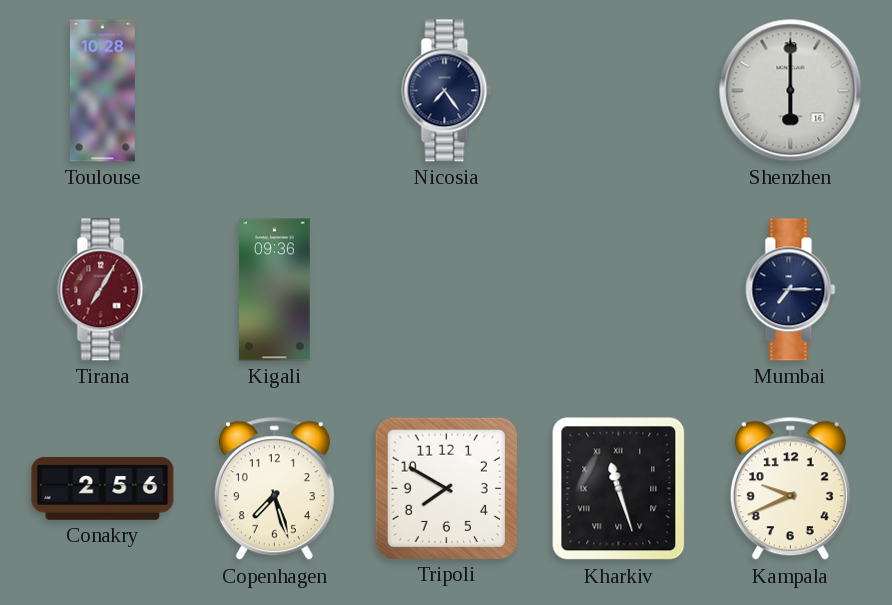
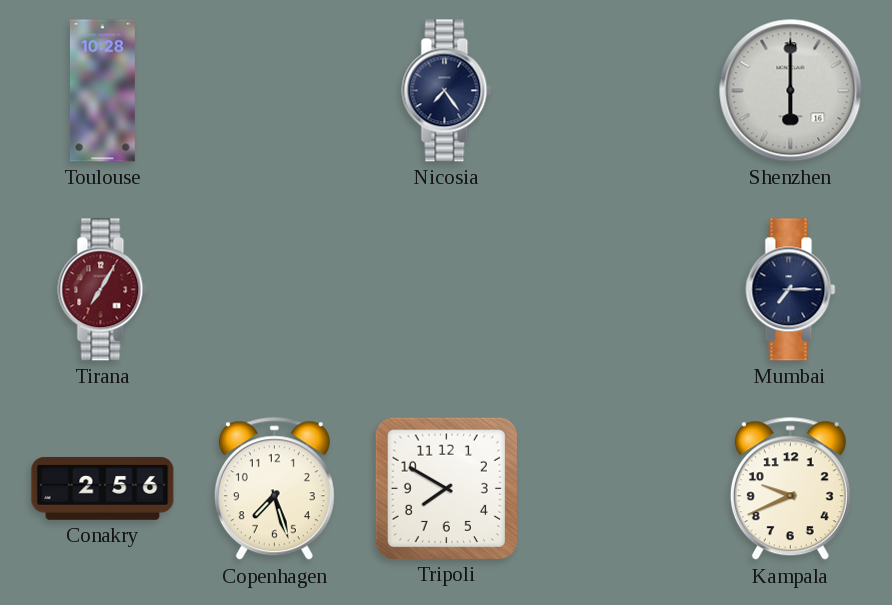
Kigali: 09:36 -> none (275, 290)
Kharkiv: 11:27 -> none (619, 489)
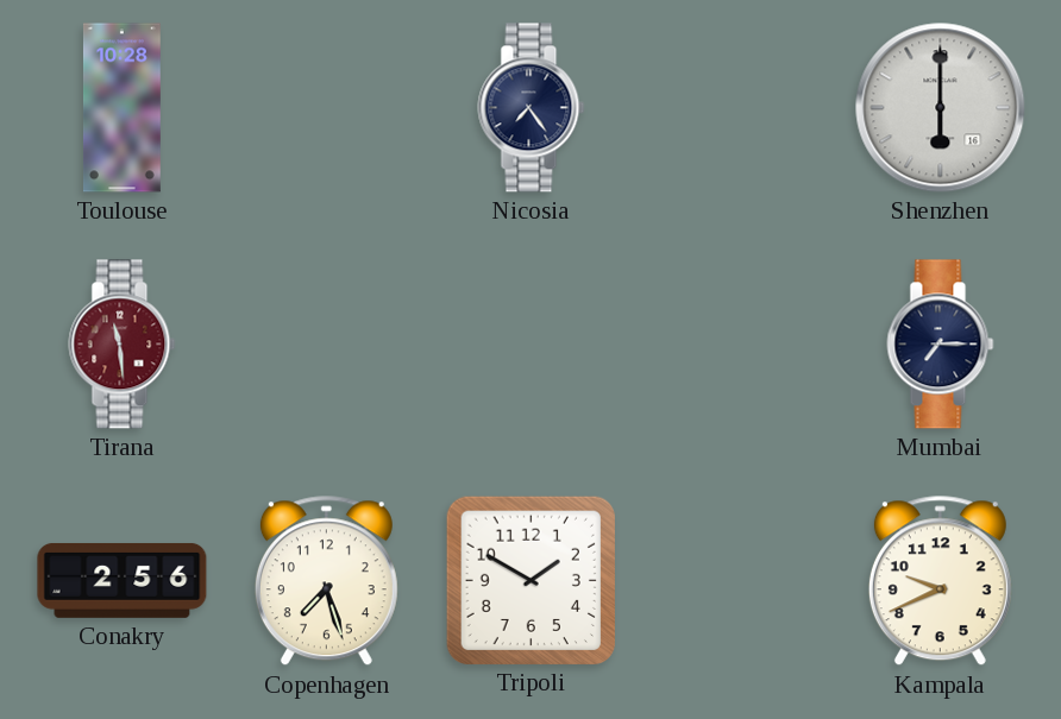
Tirana: 7:05 -> 11:29 (123, 345)
Tripoli: 7:50 -> 1:50 (530, 580)
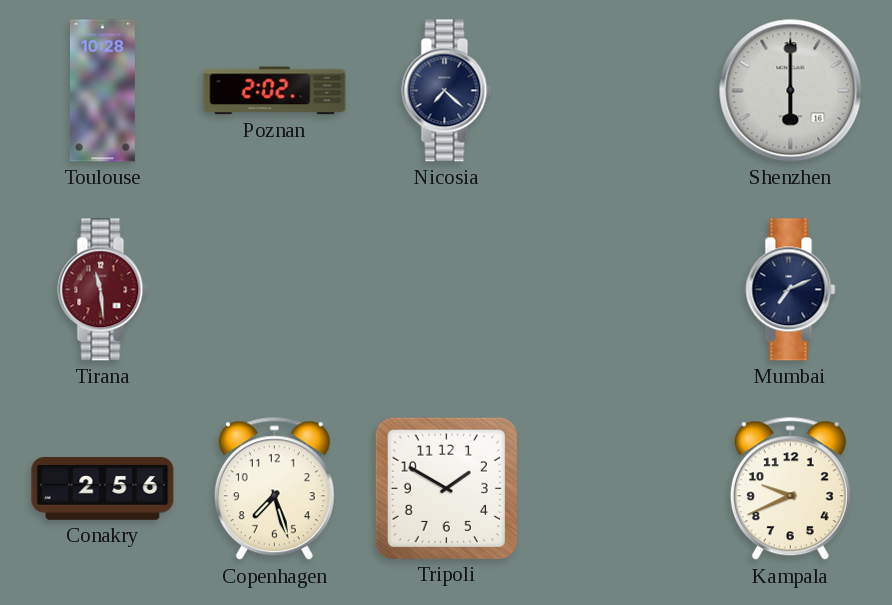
Poznan: none -> 2:02 (275, 91)
Nicosia: 7:24 -> 7:22 (447, 91)
Mumbai: 7:15 -> 7:11 (791, 290)
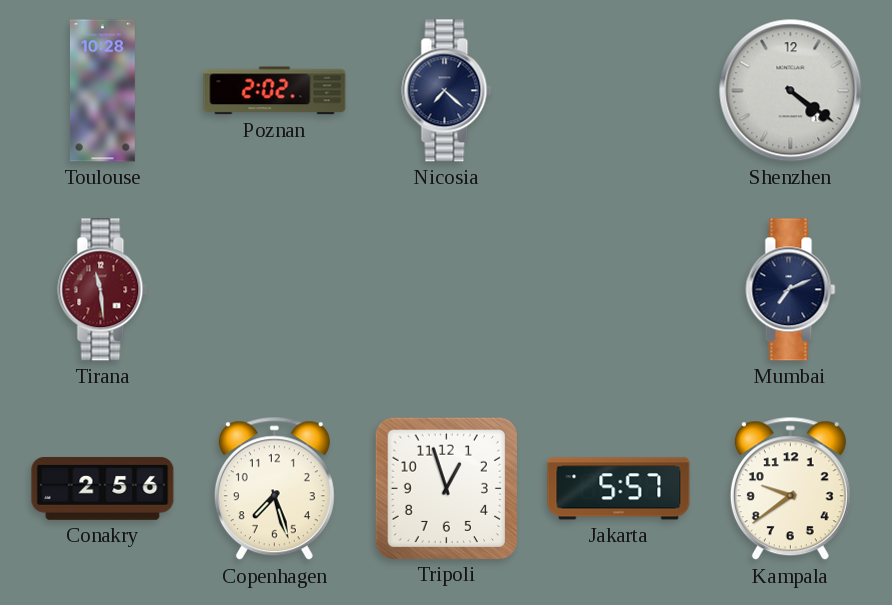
Shenzhen: 6:00 -> 4:21 (791, 91)
Tripoli: 1:50 -> 12:57 (446, 488)
Jakarta: none -> 5:57 (619, 489)
Kampala: 9:41 -> 9:39 (790, 489)
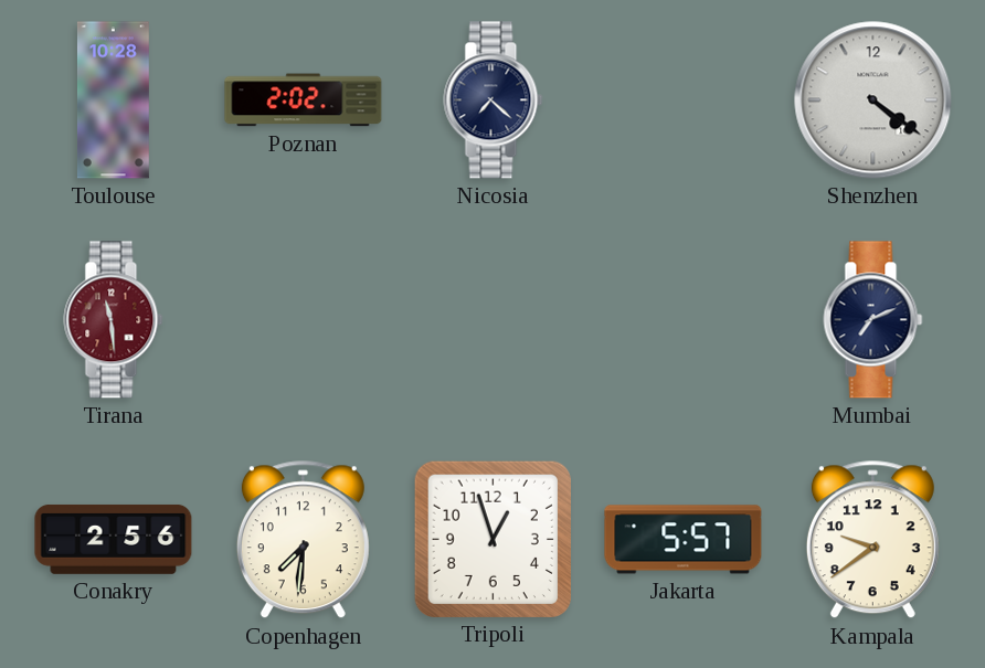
Copenhagen: 7:27 -> 7:31 (303, 540)
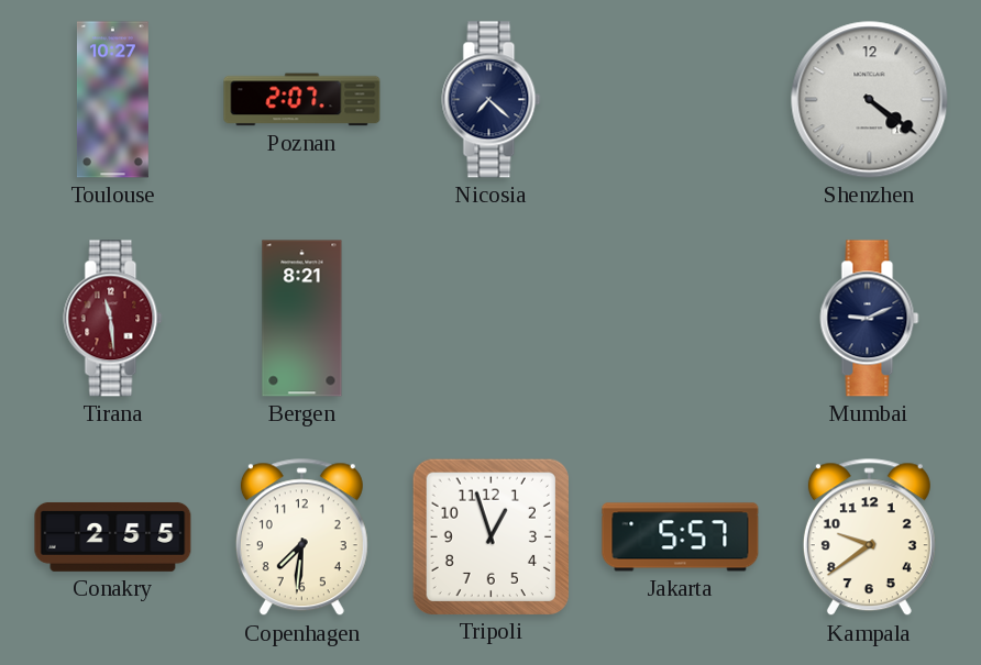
Toulouse: 10:28 -> 10:27 (112, 100)
Poznan: 2:02 -> 2:07 (302, 100)
Bergen: none -> 8:21 (302, 319)
Mumbai: 7:11 -> 9:11 (870, 319)
Conakry: 2:56 -> 2:55 (113, 536)
